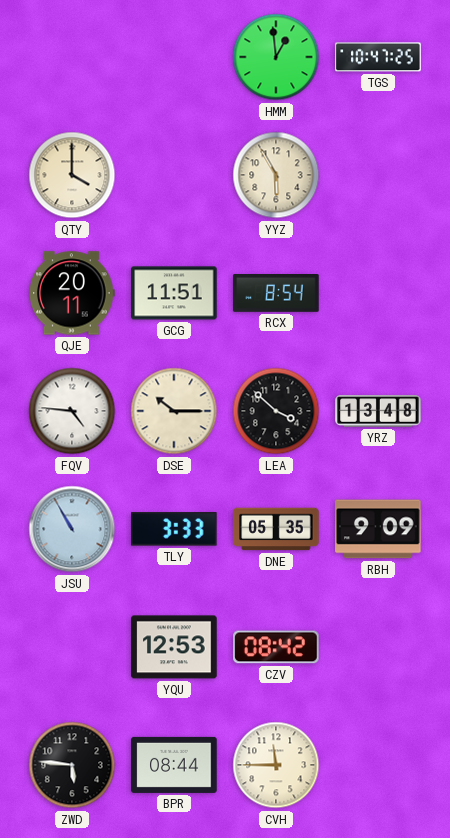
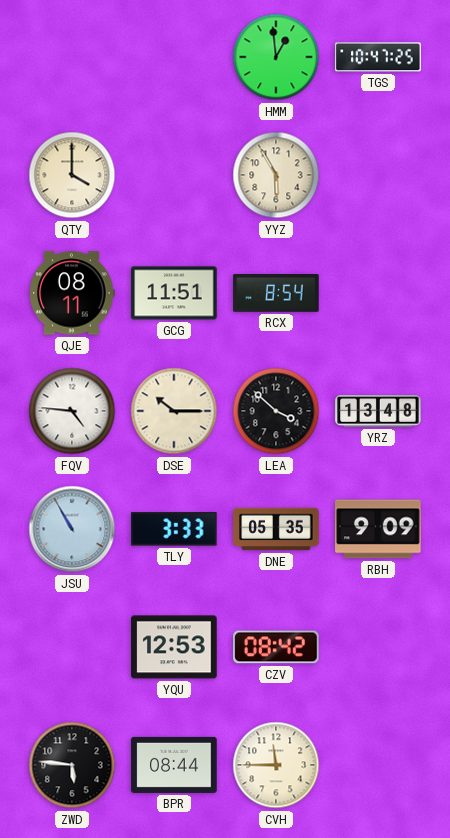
QJE: 20:11 -> 08:11 (72, 293)
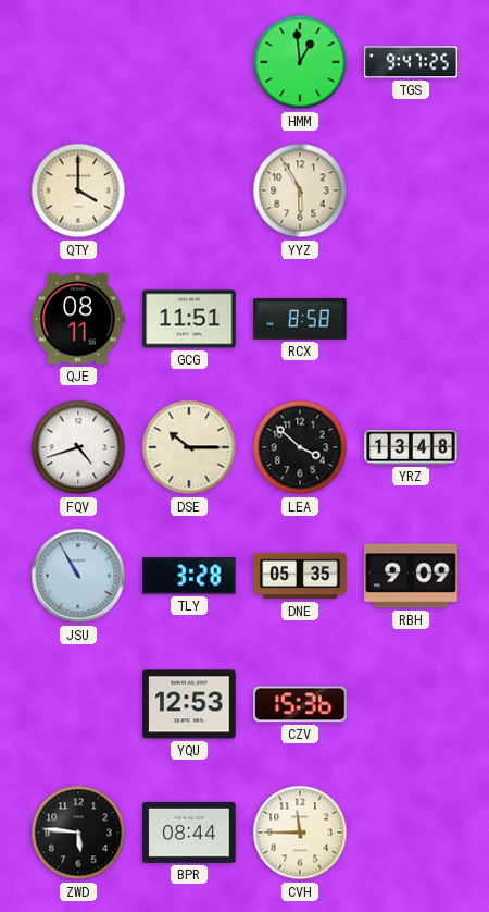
TGS: 10:47 -> 9:47 (411, 62)
RCX: 8:54 -> 8:58 (300, 320)
FQV: 4:46 -> 4:42 (78, 447)
TLY: 3:33 -> 3:28 (190, 576)
CZV: 08:42 -> 15:36 (300, 704)
